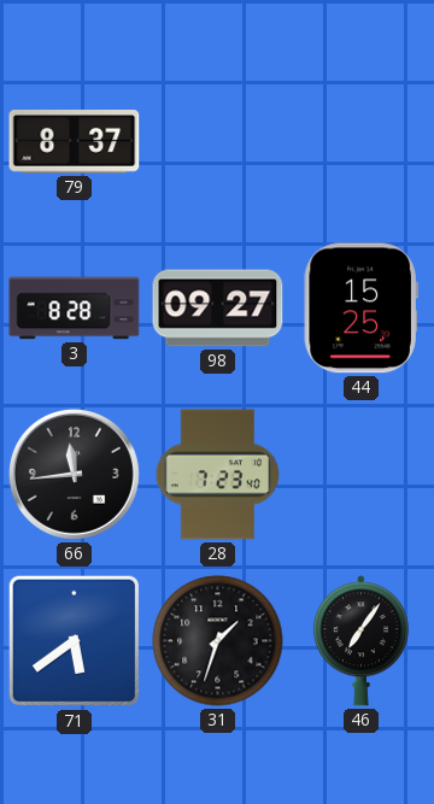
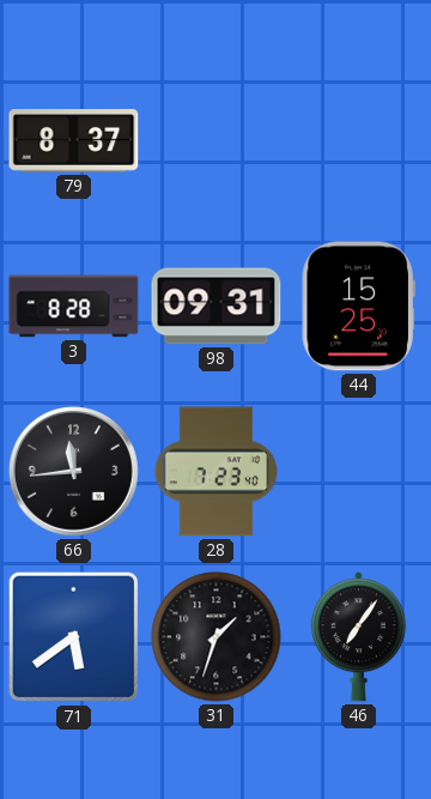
98: 09:27 -> 09:31 (217, 307)
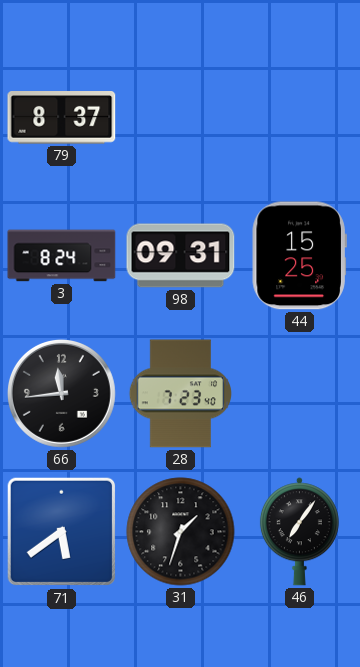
3: 8:28 -> 8:24 (62, 256)
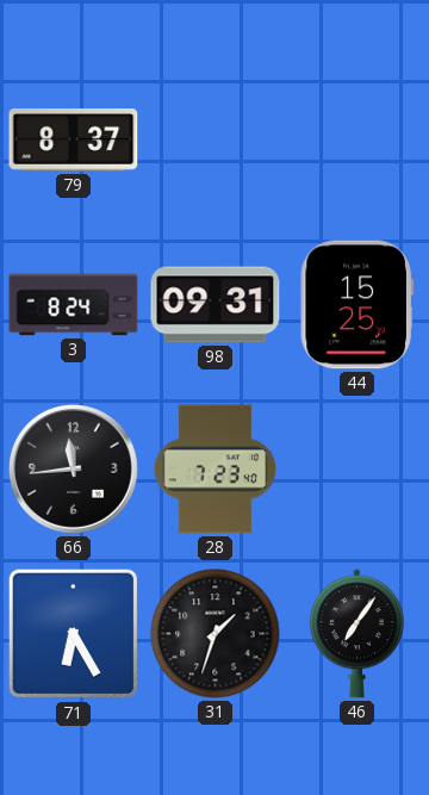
71: 5:39 -> 6:25 (74, 634)
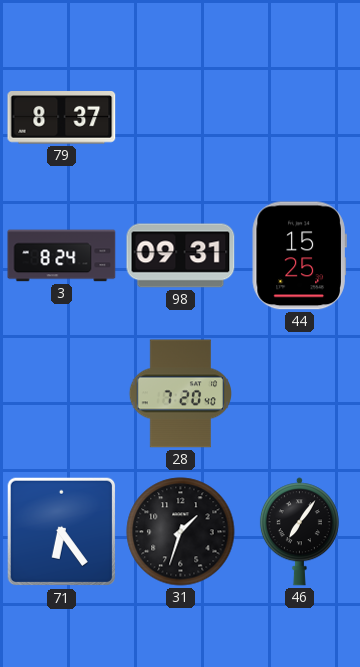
66: 11:44 -> none (73, 468)
28: 7:23 -> 7:20 (180, 394)
71: 6:25 -> 6:24 (62, 532)
